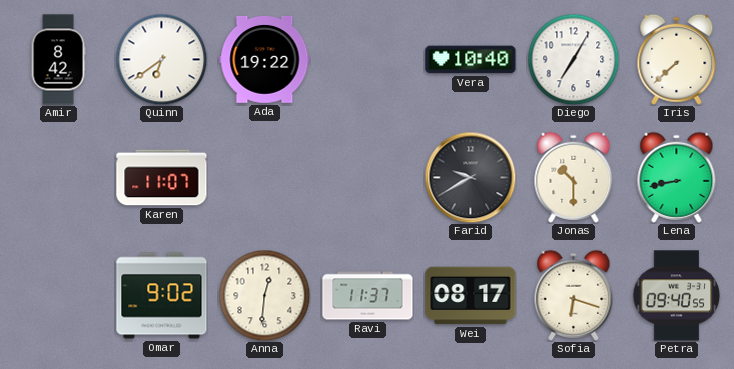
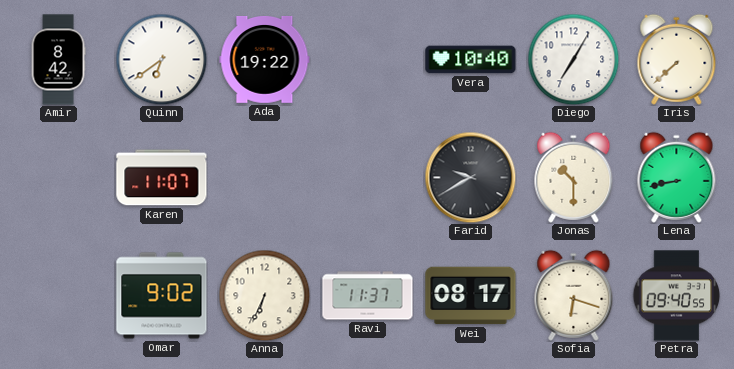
Anna: 12:31 -> 6:34 (264, 295)
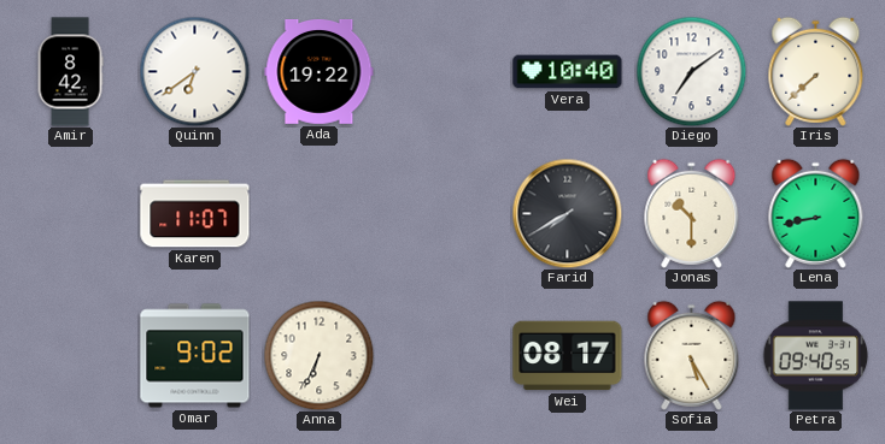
Diego: 7:05 -> 7:09 (691, 71)
Farid: 9:40 -> 7:40 (567, 213)
Ravi: 11:37 -> none (368, 296)
Sofia: 6:18 -> 5:25 (692, 355)
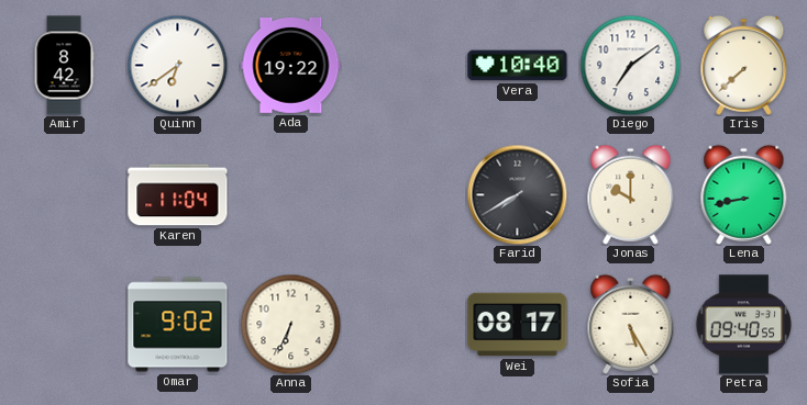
Karen: 11:07 -> 11:04 (178, 195)
Jonas: 10:30 -> 10:00 (631, 194)
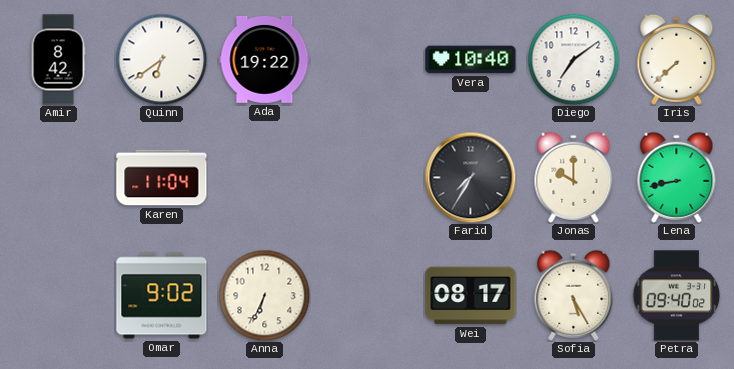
Farid: 7:40 -> 7:35 (470, 177)
Petra: 09:40:55 -> 09:40:02 (677, 296)
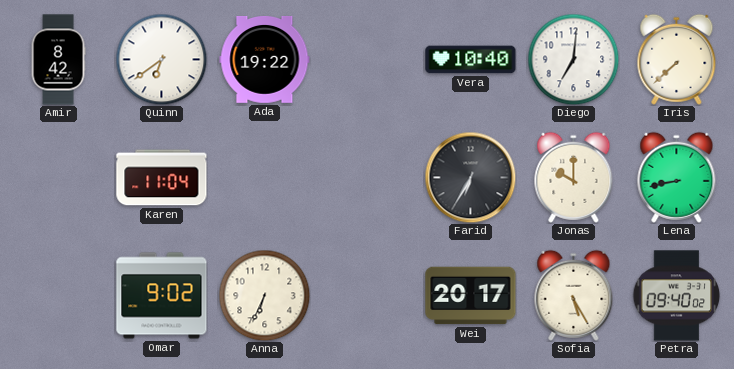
Diego: 7:09 -> 7:01 (573, 59)
Farid: 7:35 -> 6:35 (470, 177)
Wei: 08:17 -> 20:17 (471, 296)
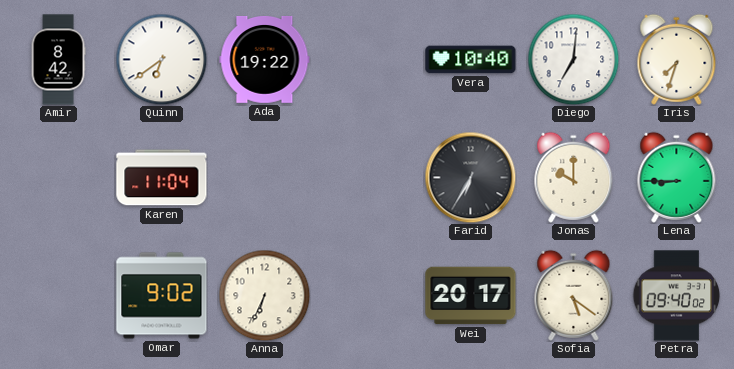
Iris: 7:38 -> 7:33 (677, 59)
Lena: 8:43 -> 8:45 (677, 177)
Sofia: 5:25 -> 5:21 (574, 295)
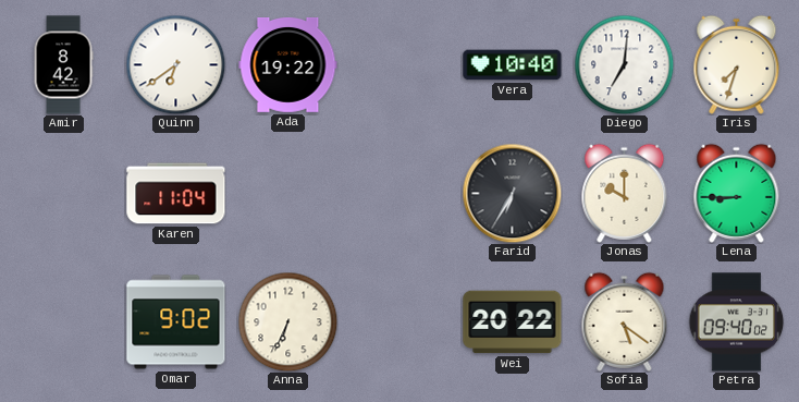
Wei: 20:17 -> 20:22 (513, 322)
